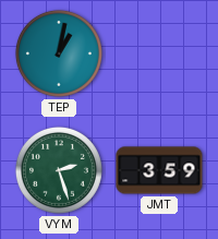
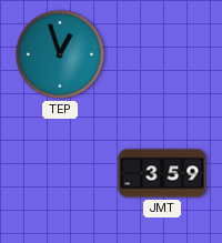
TEP: 1:02 -> 12:57 (60, 54)
VYM: 2:27 -> none (59, 170)
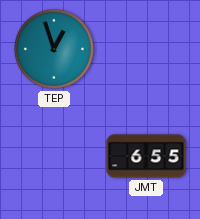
JMT: 3:59 -> 6:55 (146, 156)
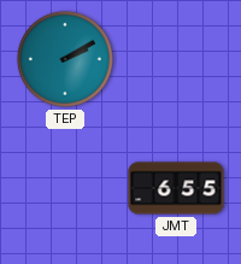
TEP: 12:57 -> 2:10 (65, 59)
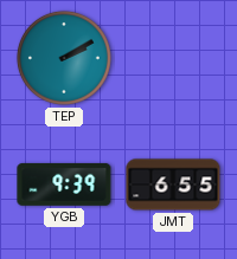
YGB: none -> 9:39 (64, 184)
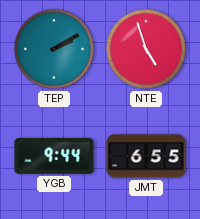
NTE: none -> 4:57 (146, 49)
YGB: 9:39 -> 9:44 (54, 156)
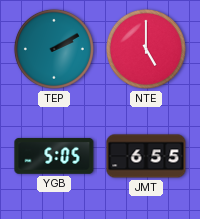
NTE: 4:57 -> 5:00 (146, 49)
YGB: 9:44 -> 5:05 (54, 156)
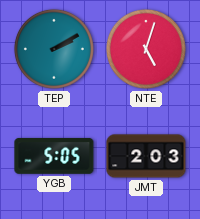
NTE: 5:00 -> 5:03 (146, 49)
JMT: 6:55 -> 2:03 (146, 156)
